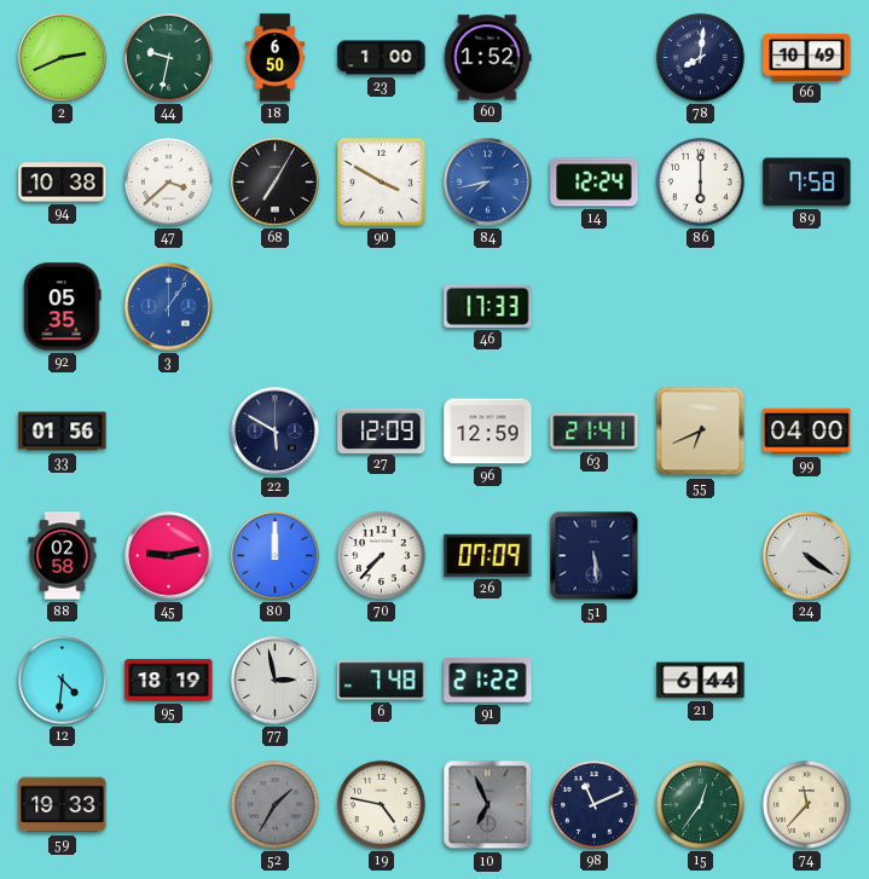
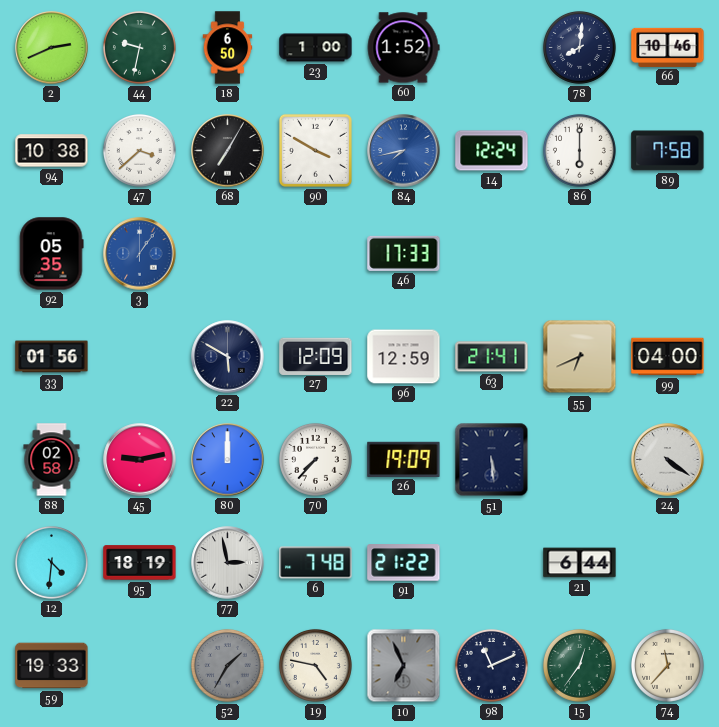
66: 10:49 -> 10:46 (668, 47)
26: 07:09 -> 19:09 (404, 459)
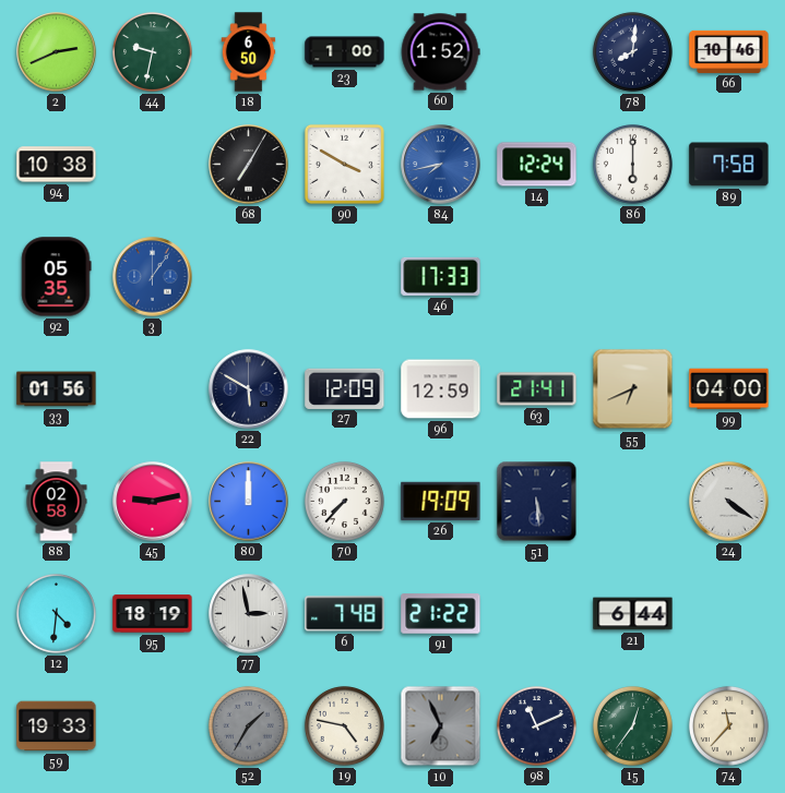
47: 3:38 -> none (139, 150)
